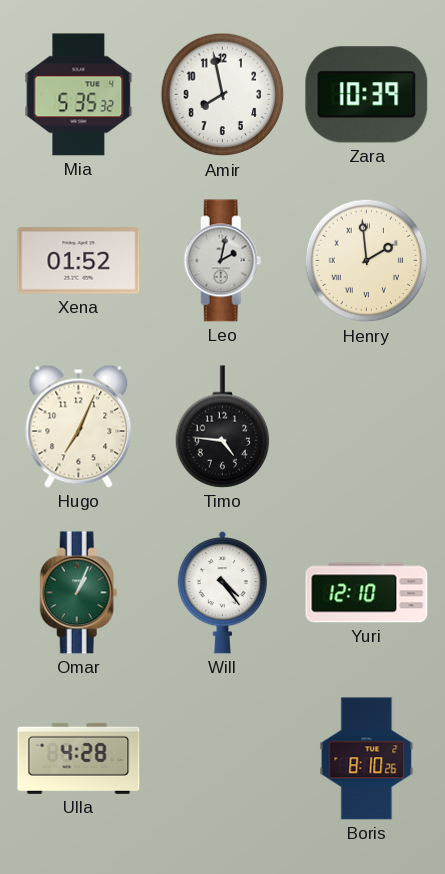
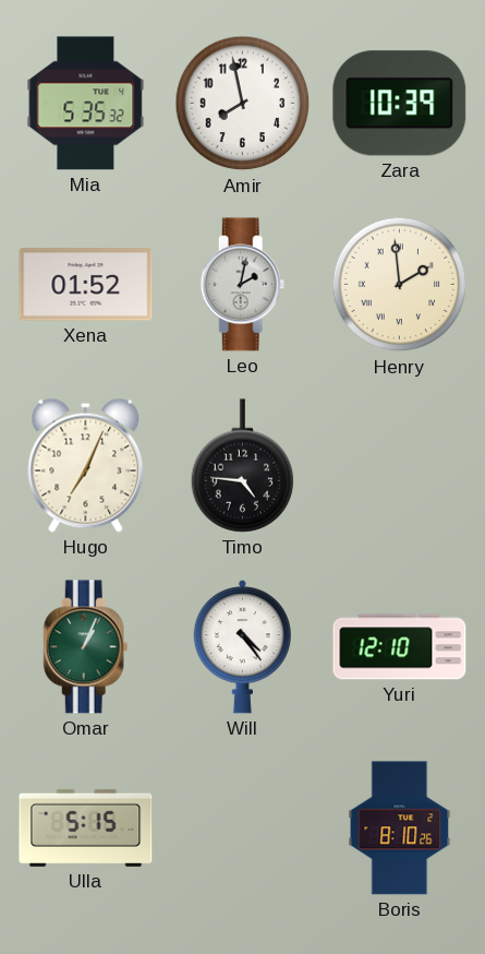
Ulla: 4:28 -> 5:15 (86, 827)
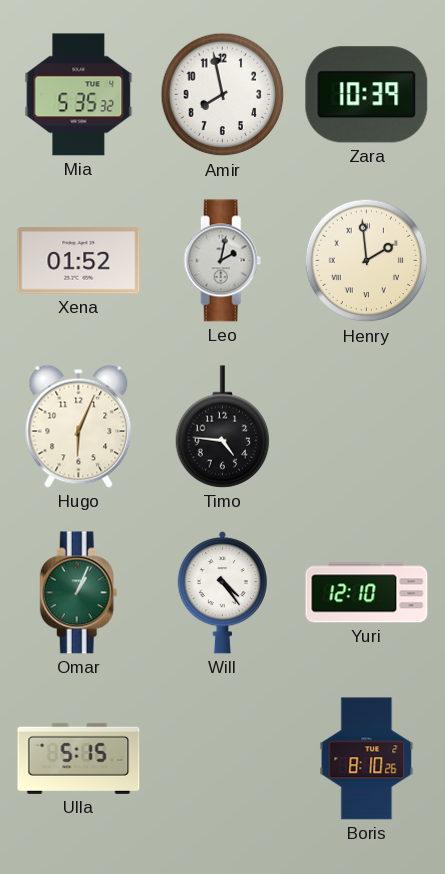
Hugo: 7:04 -> 6:04 (79, 426)
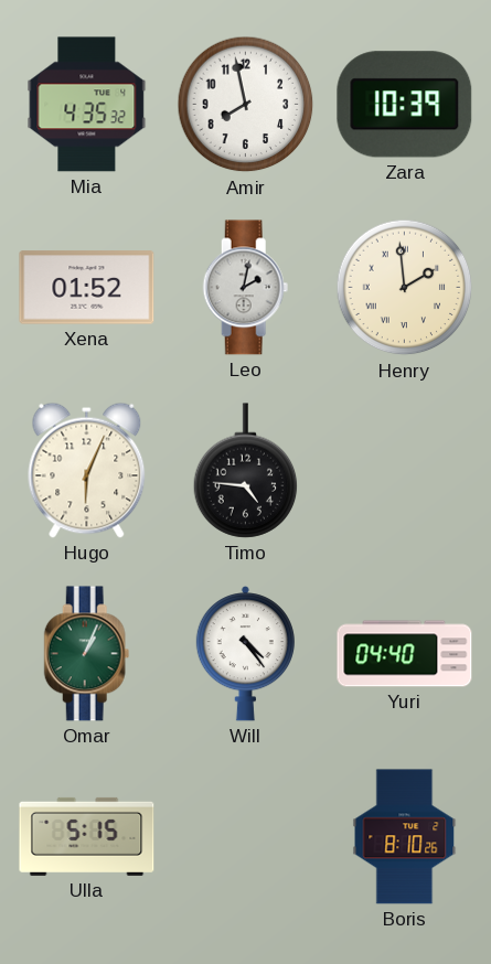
Mia: 5:35 -> 4:35 (87, 105)
Yuri: 12:10 -> 04:40 (405, 654)
